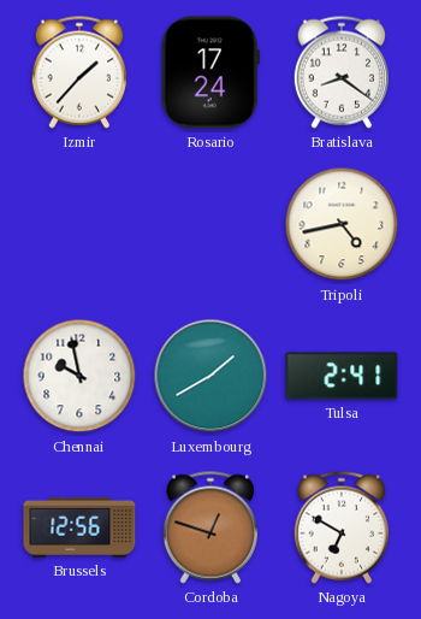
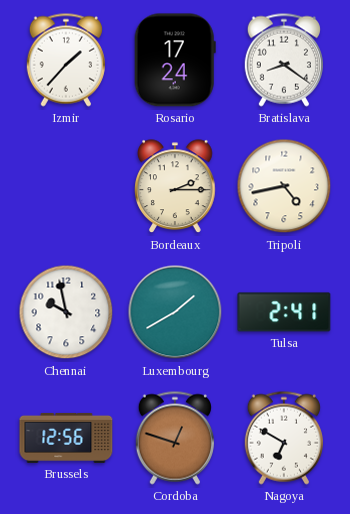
Bordeaux: none -> 2:15 (175, 187)
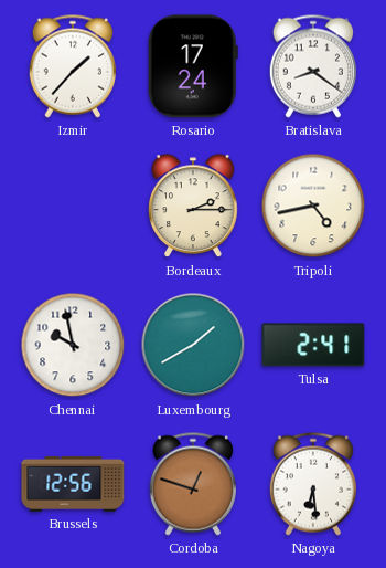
Nagoya: 6:50 -> 6:29 (313, 484)
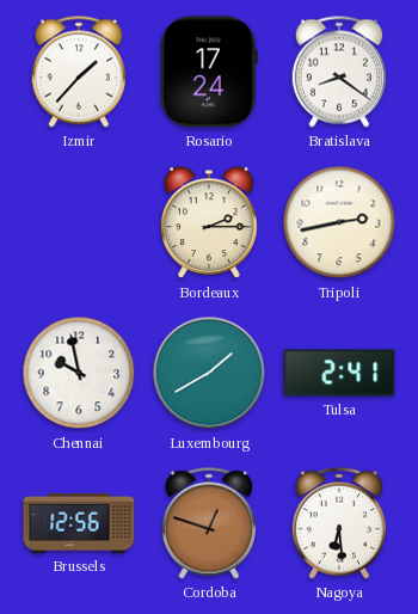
Tripoli: 4:43 -> 2:43 (339, 222)
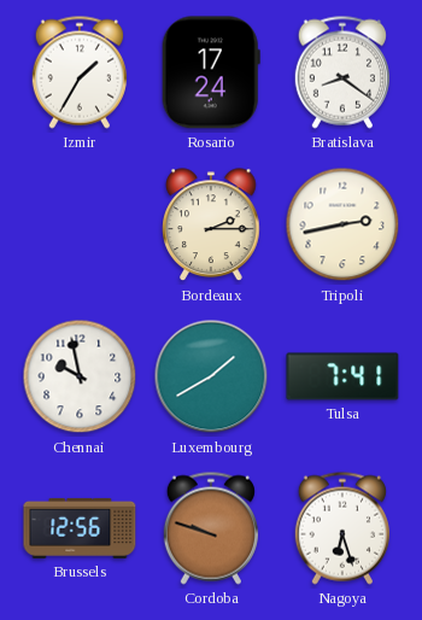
Izmir: 1:37 -> 1:35 (80, 72)
Tulsa: 2:41 -> 7:41 (342, 376)
Cordoba: 12:48 -> 9:48 (211, 528)
Nagoya: 6:29 -> 6:27 (342, 528)
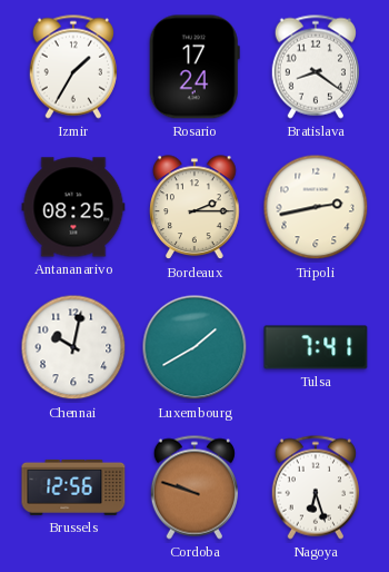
Antananarivo: none -> 08:25 (73, 207)
Chennai: 9:58 -> 10:02 (73, 347)
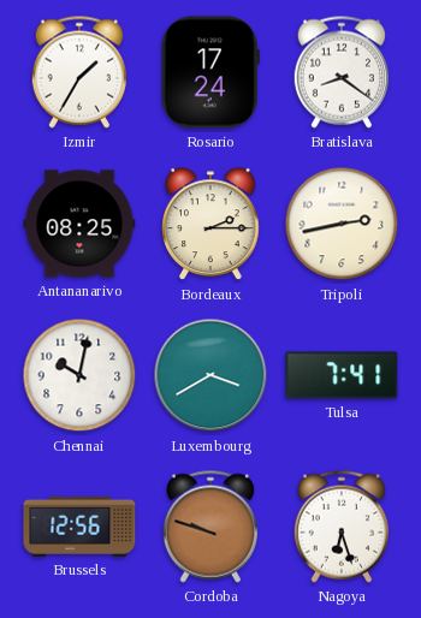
Luxembourg: 1:40 -> 3:40 (210, 375)
